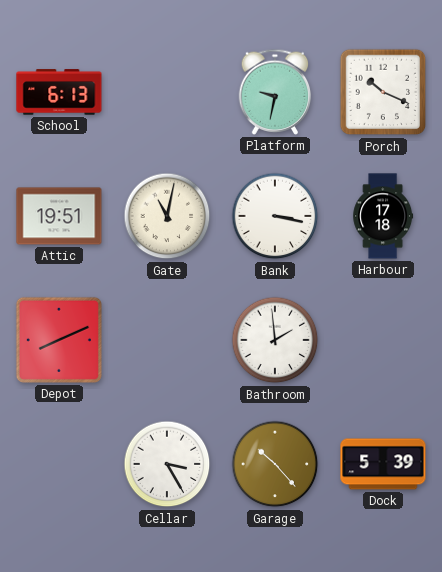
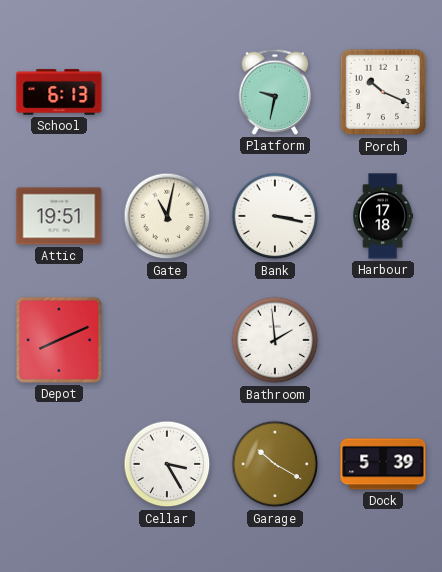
Garage: 10:23 -> 10:20 (275, 464)
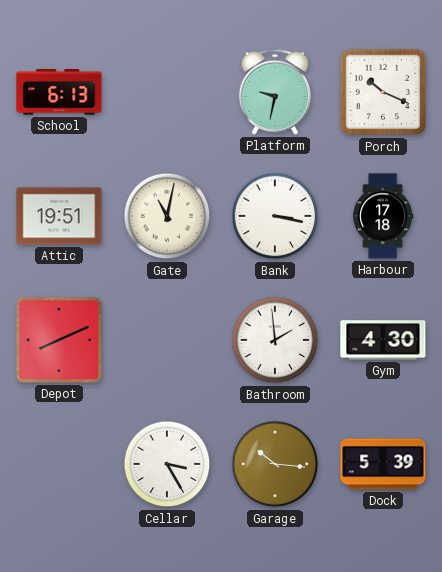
Gym: none -> 4:30 (383, 340)
Garage: 10:20 -> 10:16 (275, 464)
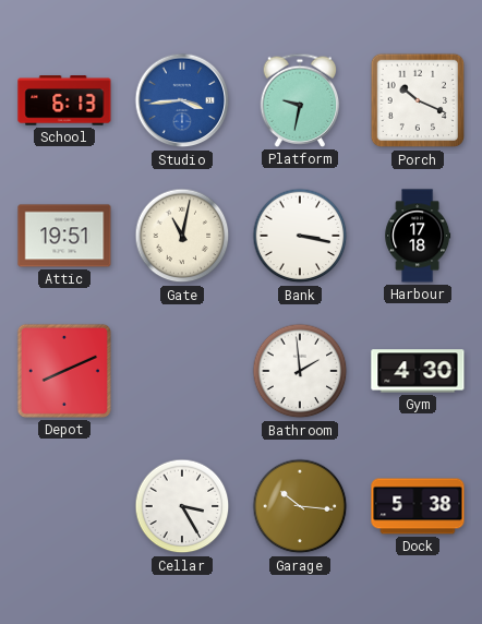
Studio: none -> 3:44 (182, 100)
Dock: 5:39 -> 5:38 (418, 506)
